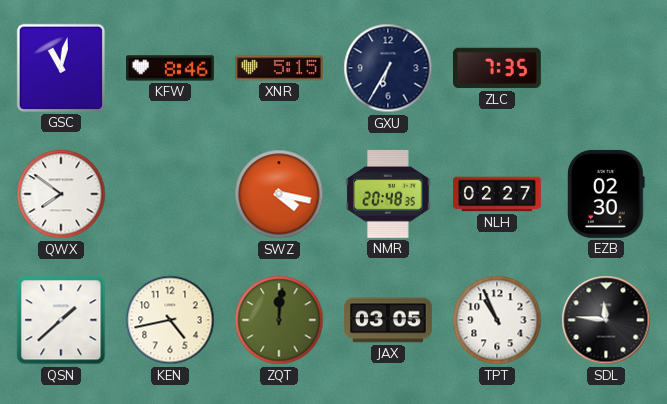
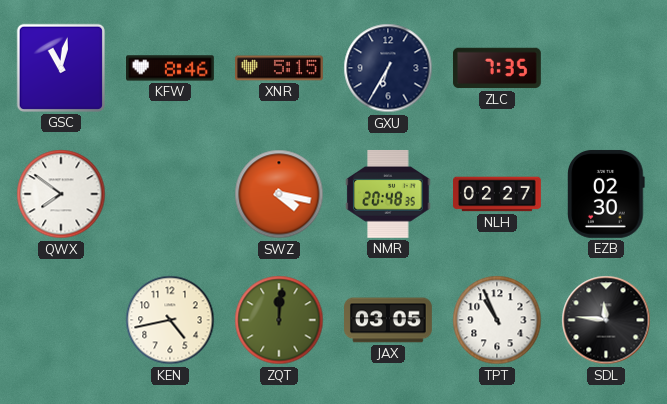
QSN: 1:38 -> none (61, 320)
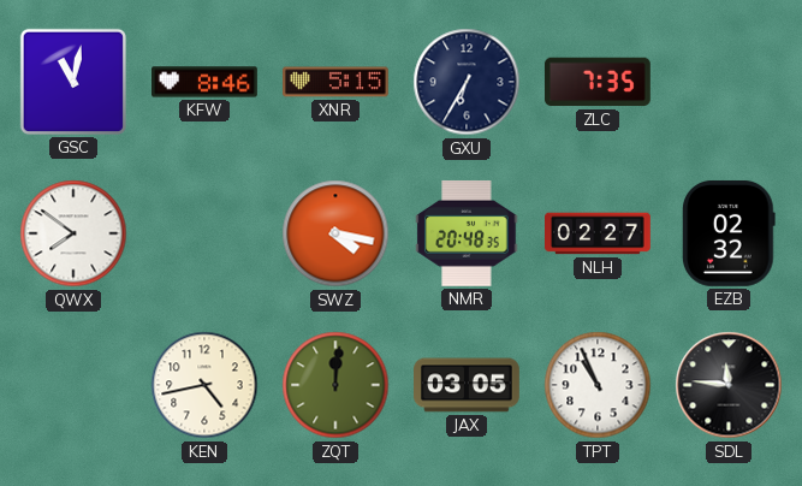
EZB: 02:30 -> 02:32 (729, 233)
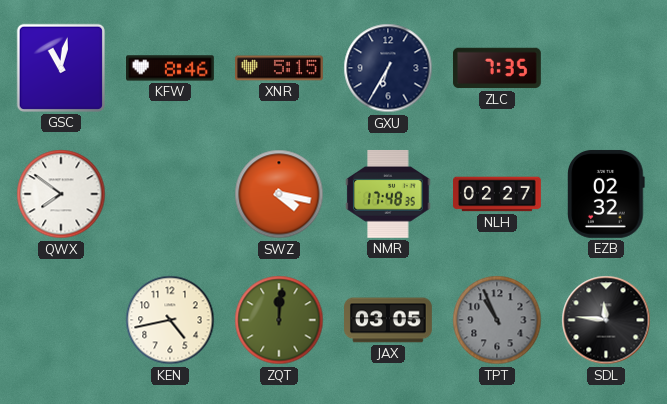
NMR: 20:48 -> 17:48 (388, 194)
TPT dial: white -> grey (497, 320)
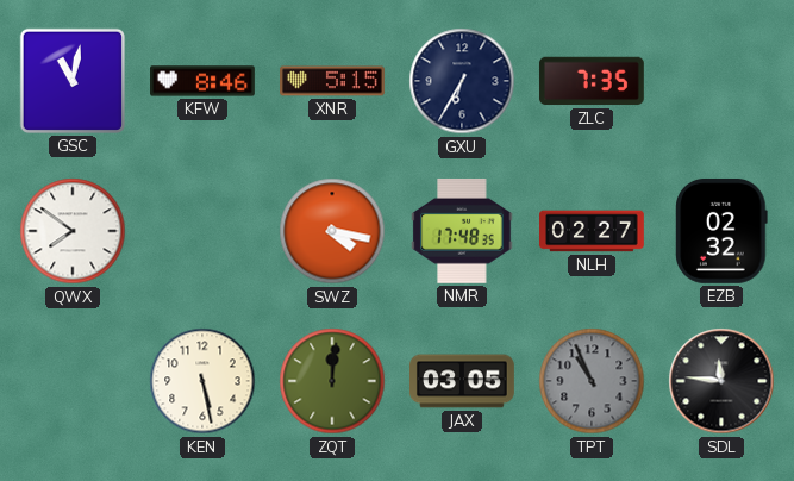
KEN: 4:43 -> 5:28 (202, 381)
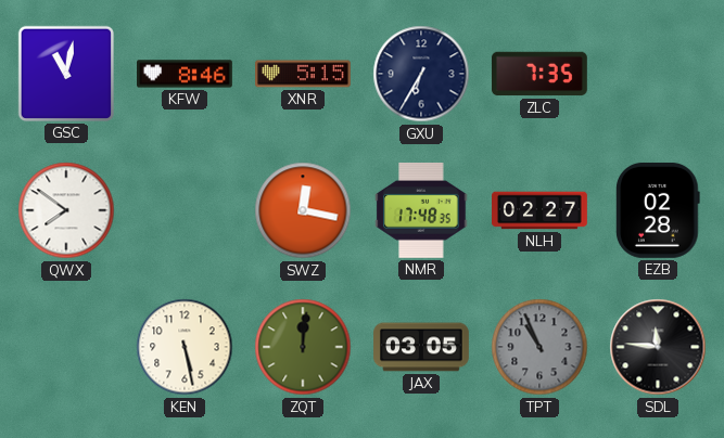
SWZ: 4:17 -> 12:17 (303, 210)
EZB: 02:32 -> 02:28 (658, 210)
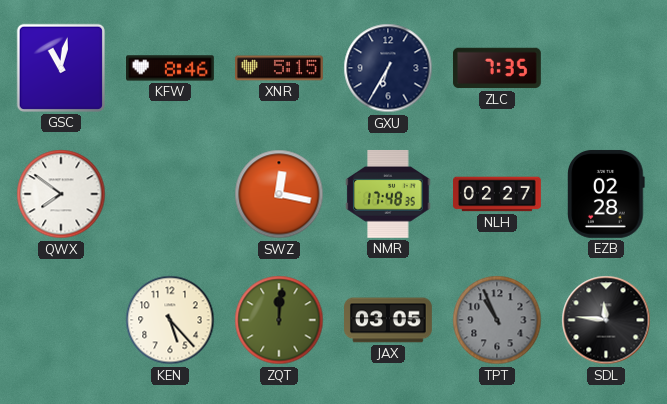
KEN: 5:28 -> 5:23 (170, 320)
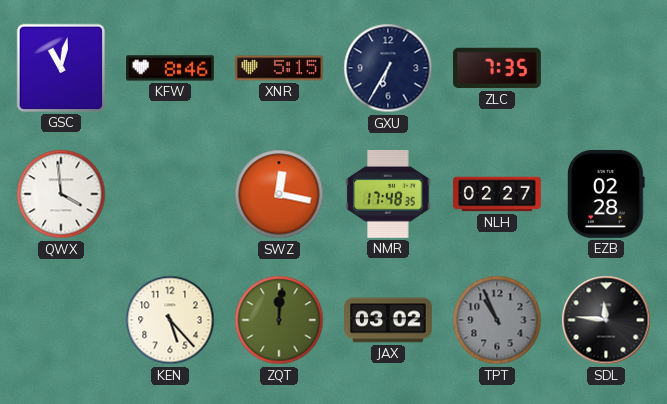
QWX: 7:51 -> 3:59 (61, 194)
JAX: 03:05 -> 03:02 (389, 320)
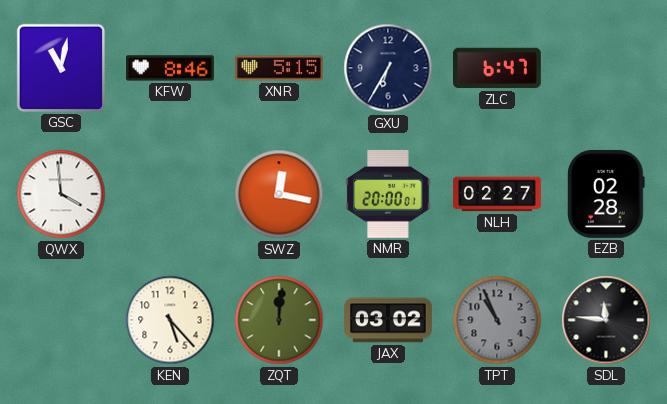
ZLC: 7:35 -> 6:47 (497, 68)
NMR: 17:48 -> 20:00 (388, 194)
